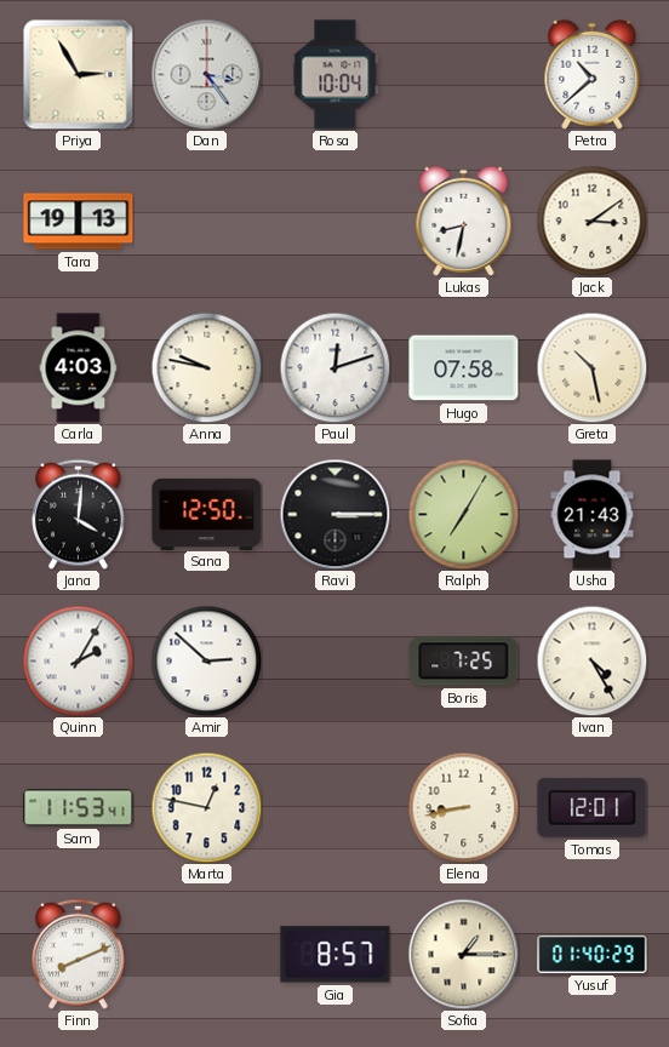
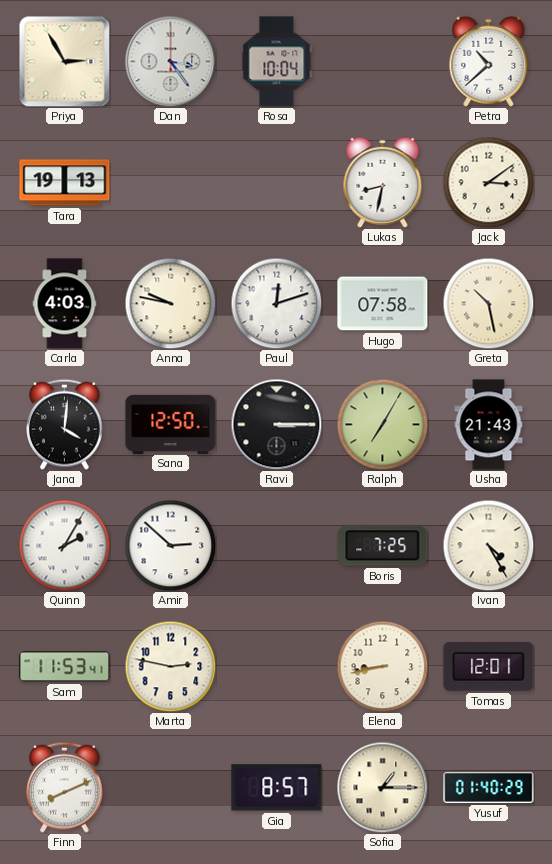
Marta: 12:47 -> 2:47 (170, 666)
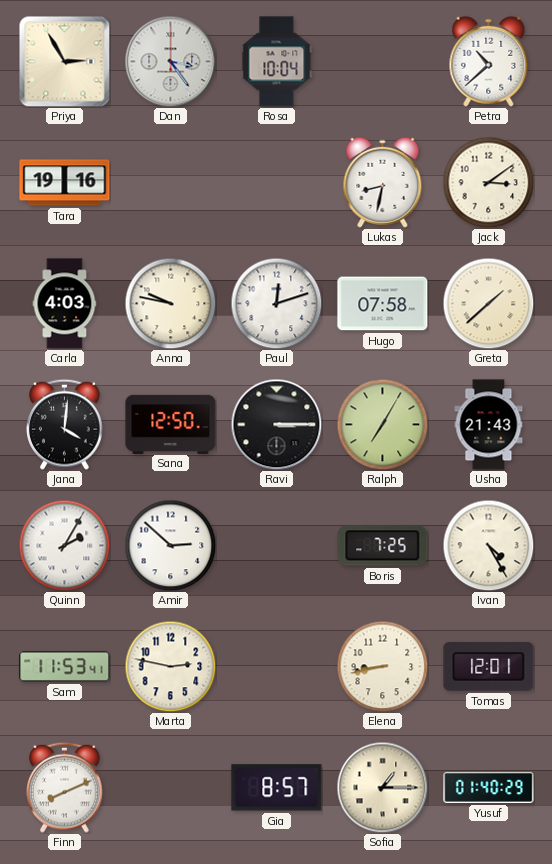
Tara: 19:13 -> 19:16 (65, 183)
Greta: 10:28 -> 1:38 (488, 303)
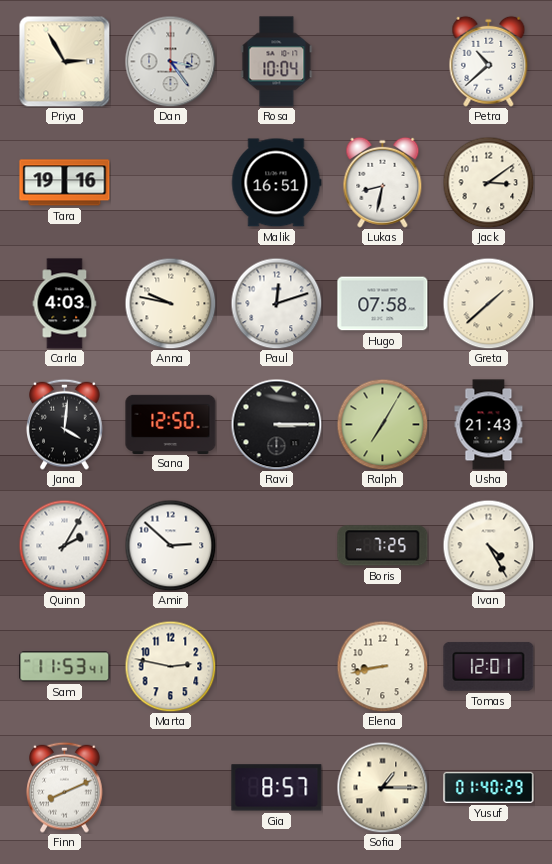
Malik: none -> 16:51 (276, 183)
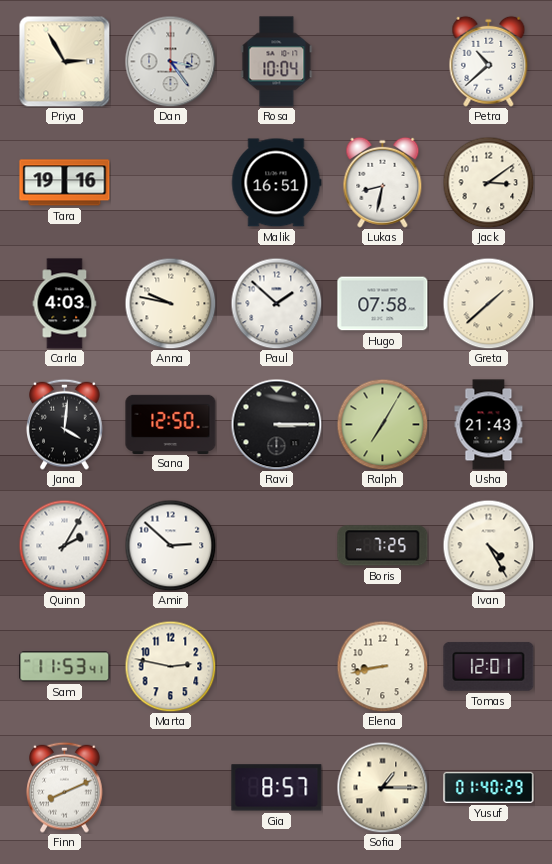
Paul: 12:12 -> 1:52 (276, 303)
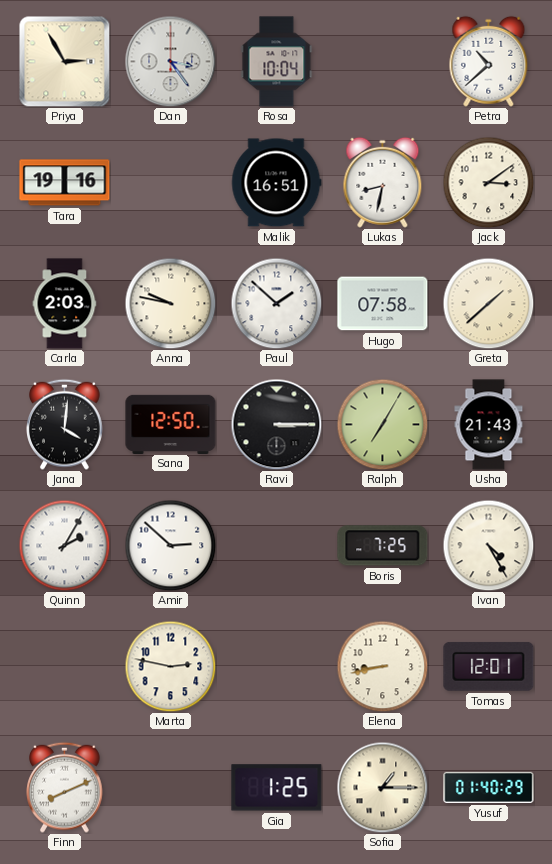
Carla: 4:03 -> 2:03 (65, 304)
Sam: 11:53 -> none (65, 667)
Gia: 8:57 -> 1:25 (277, 788)
